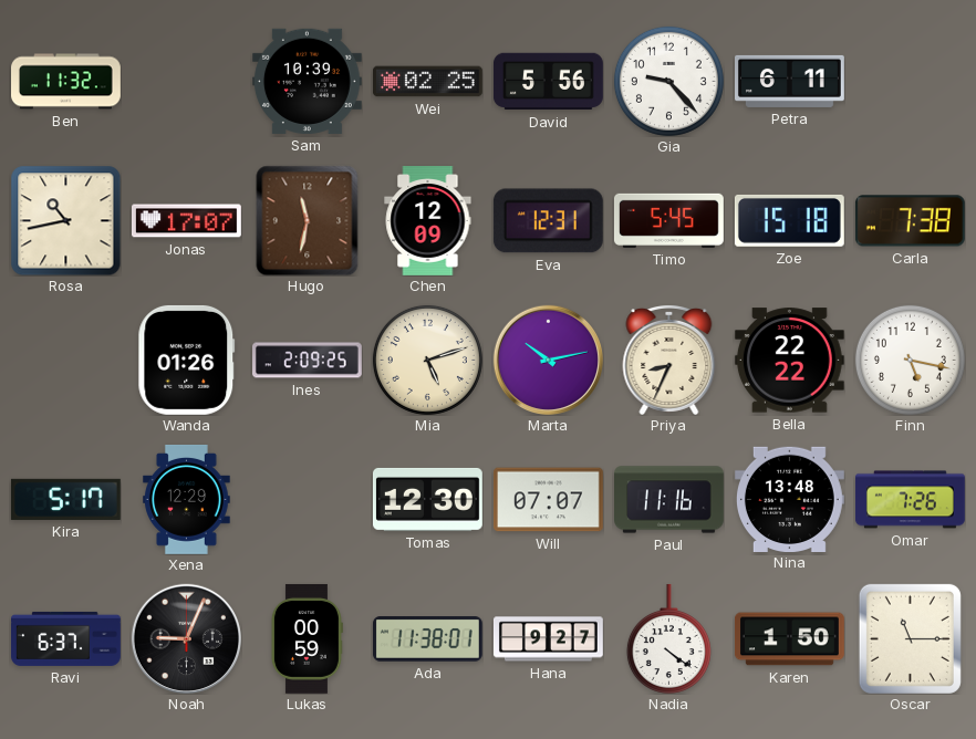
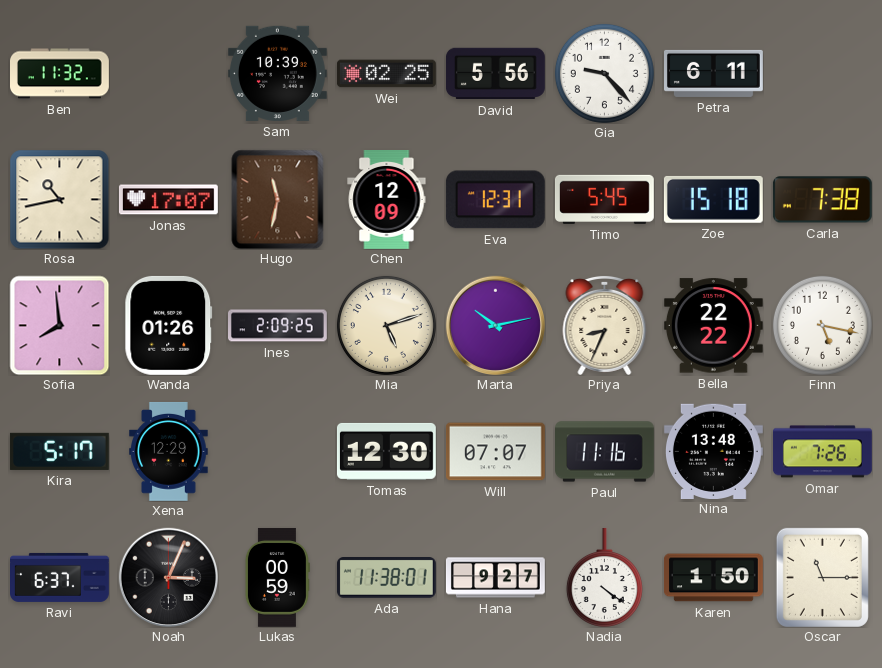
Sofia: none -> 7:59 (59, 325)
Noah: 9:04 -> 3:04 (168, 577)
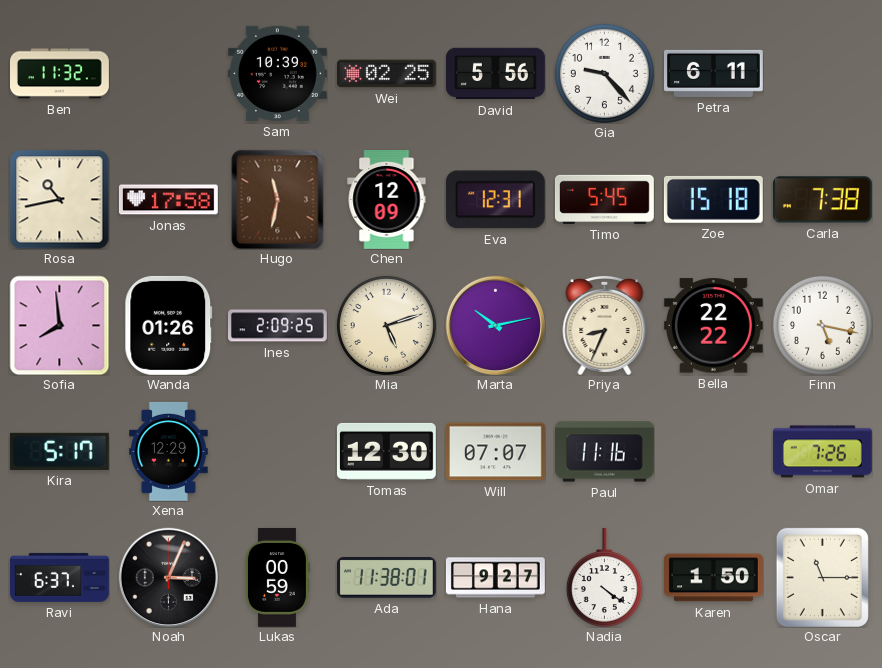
Jonas: 17:07 -> 17:58 (168, 200)
Nina: 13:48 -> none (713, 451)
